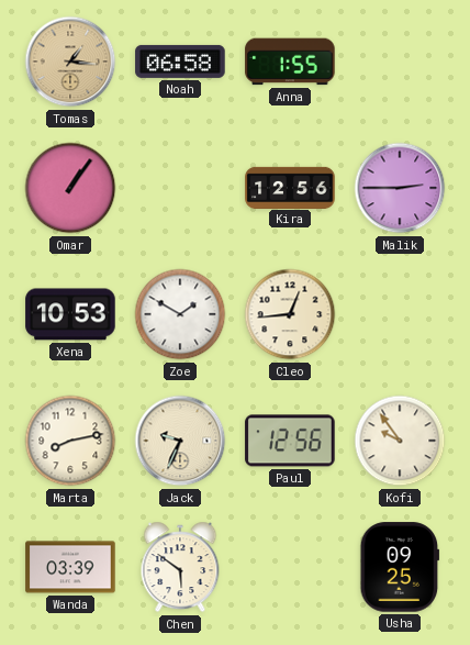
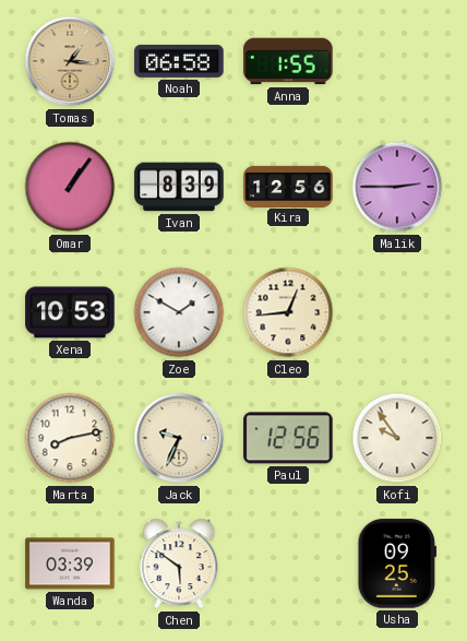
Ivan: none -> 8:39 (179, 187)
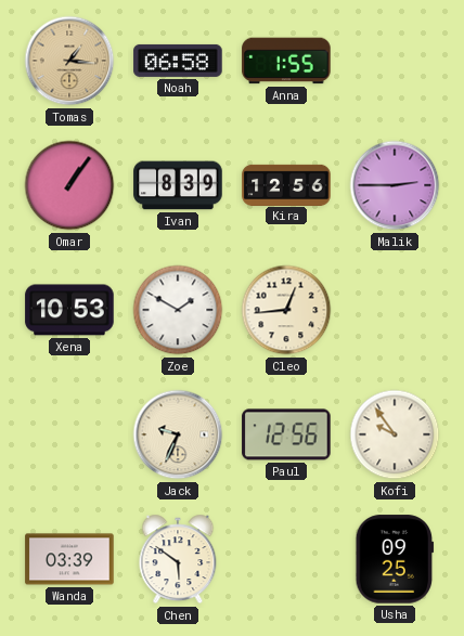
Marta: 8:13 -> none (70, 438)
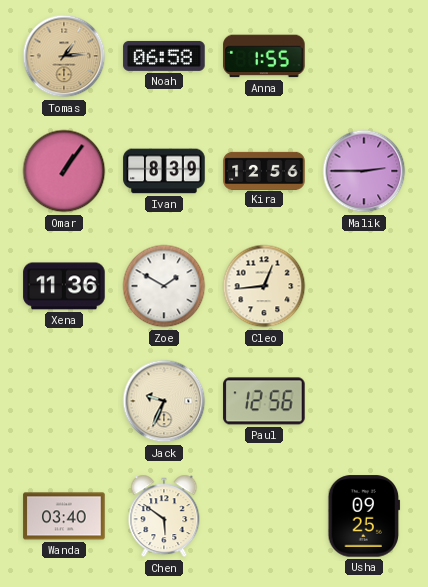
Tomas: 1:16 -> 1:14 (64, 56)
Xena: 10:53 -> 11:36 (64, 286)
Kofi: 9:54 -> none (395, 434)
Wanda: 03:39 -> 03:40 (64, 516)
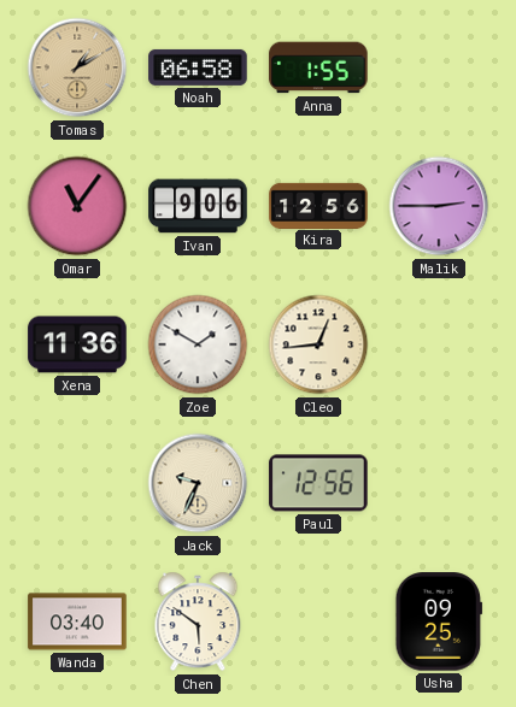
Tomas: 1:14 -> 1:10 (77, 67)
Omar: 1:06 -> 11:06 (77, 206)
Ivan: 8:39 -> 9:06 (198, 206)
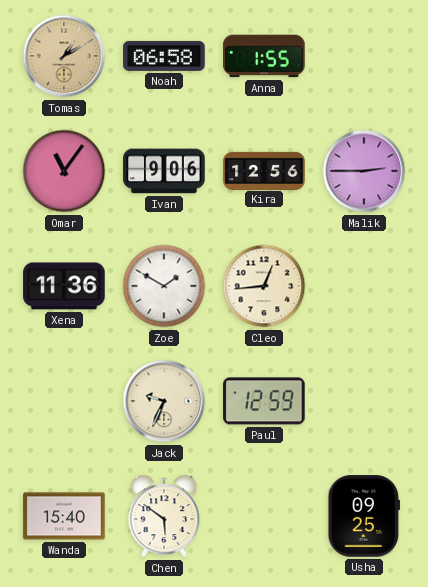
Paul: 12:56 -> 12:59 (264, 401)
Wanda: 03:40 -> 15:40 (64, 516)
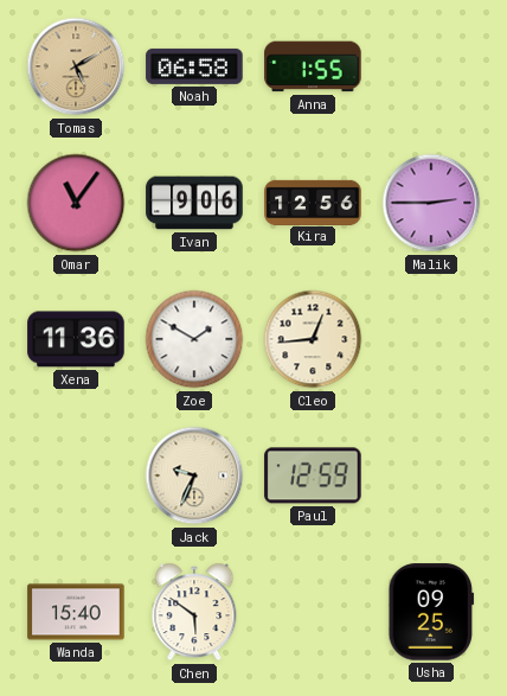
Tomas: 1:10 -> 5:10 (76, 66)
